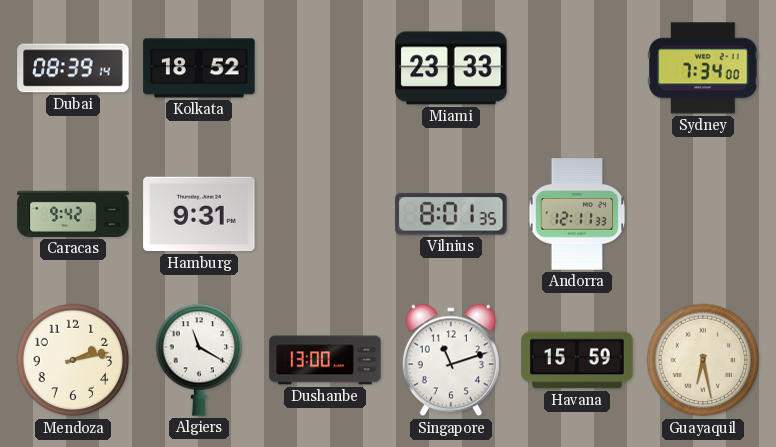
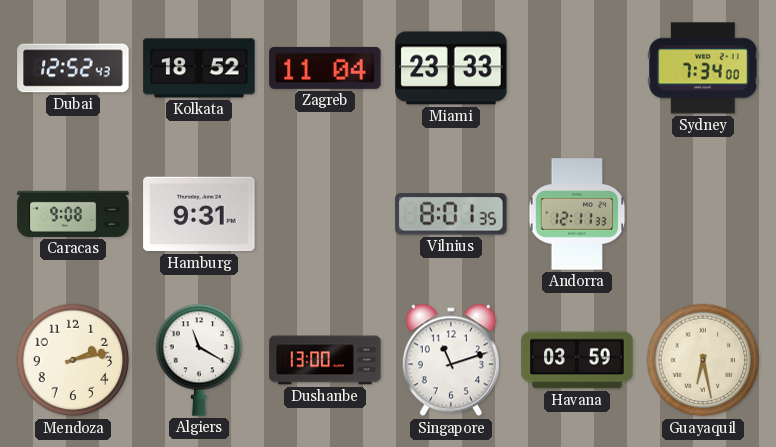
Dubai: 08:39 -> 12:52 (73, 68)
Zagreb: none -> 11:04 (325, 68)
Caracas: 9:42 -> 9:08 (73, 214)
Havana: 15:59 -> 03:59 (577, 360)
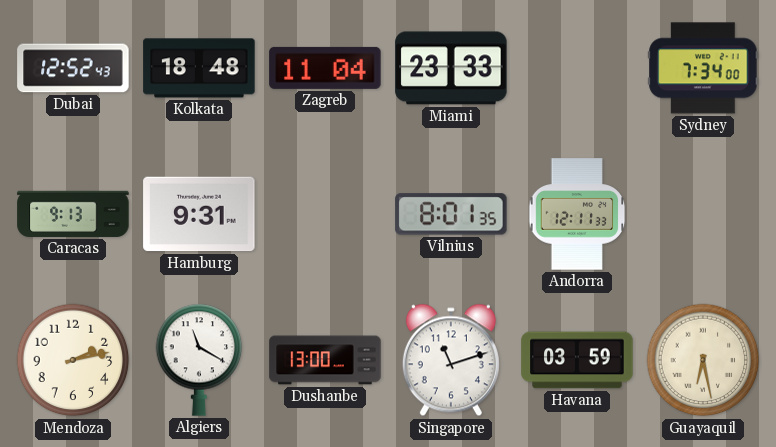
Kolkata: 18:52 -> 18:48 (199, 68)
Caracas: 9:08 -> 9:13 (73, 214)
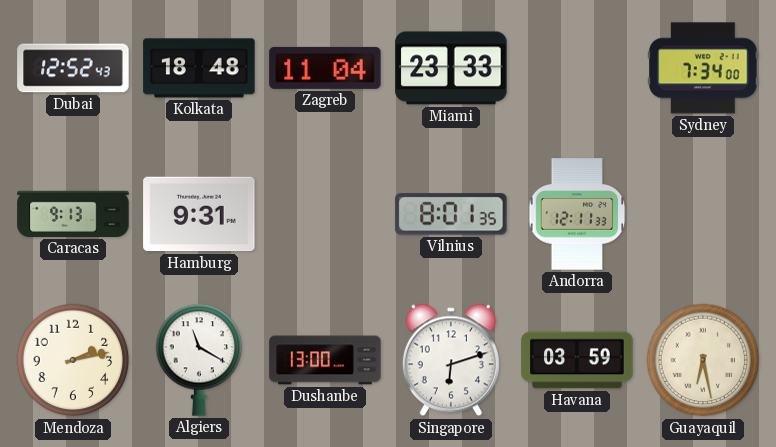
Singapore: 11:12 -> 6:12 (451, 360)
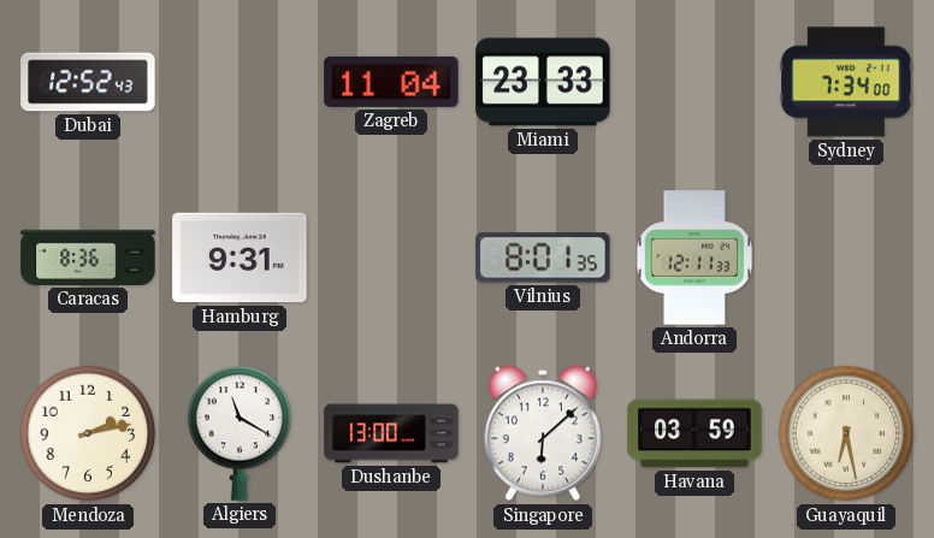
Kolkata: 18:48 -> none (199, 68)
Caracas: 9:13 -> 8:36 (88, 258)
Singapore: 6:12 -> 6:08 (543, 433)
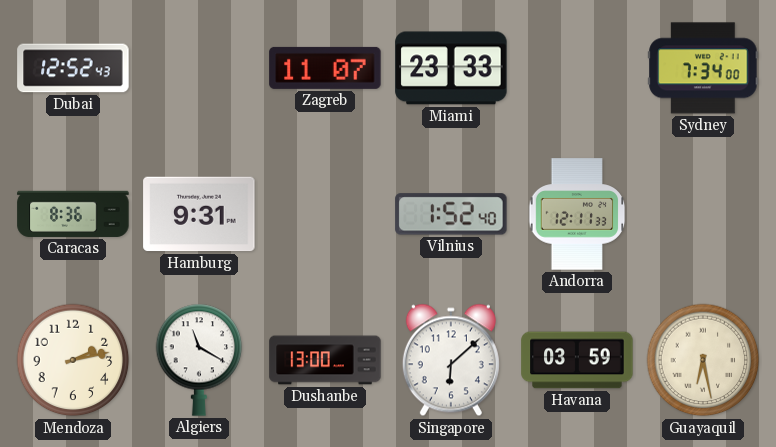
Zagreb: 11:04 -> 11:07 (325, 68)
Vilnius: 8:01 -> 1:52 (451, 214)
